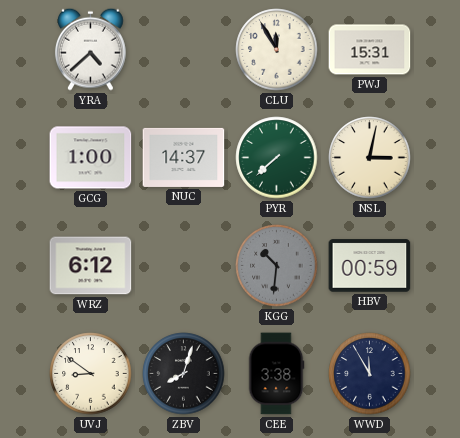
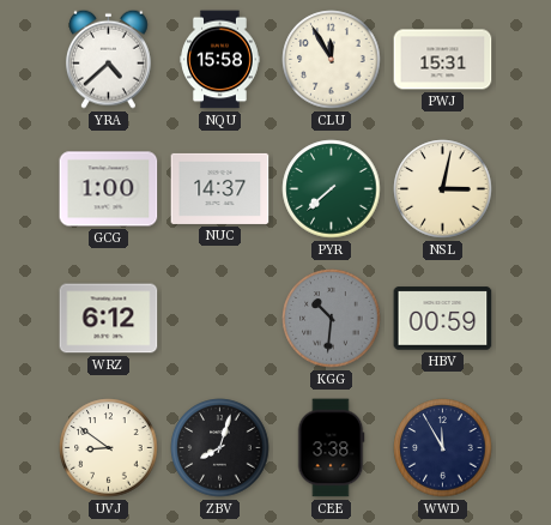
NQU: none -> 15:58 (220, 60)
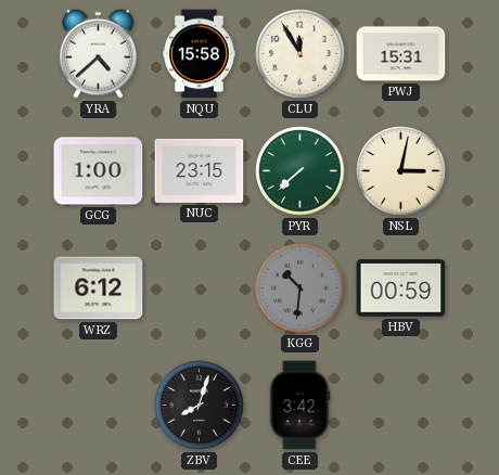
NUC: 14:37 -> 23:15 (200, 170)
UVJ: 8:51 -> none (109, 448)
CEE: 3:38 -> 3:42 (299, 406)
WWD: 11:55 -> none (443, 448)
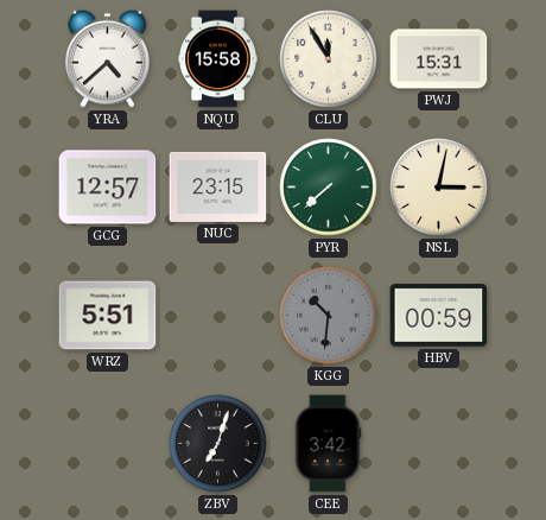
GCG: 1:00 -> 12:57 (108, 188)
WRZ: 6:12 -> 5:51 (108, 316)
ZBV: 8:03 -> 7:03 (218, 444)
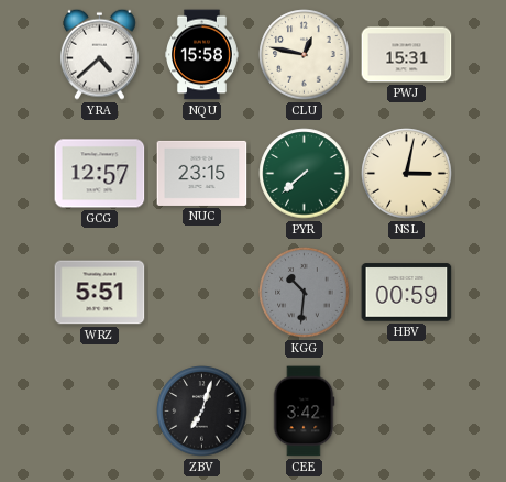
CLU: 11:55 -> 12:47 (305, 55)
